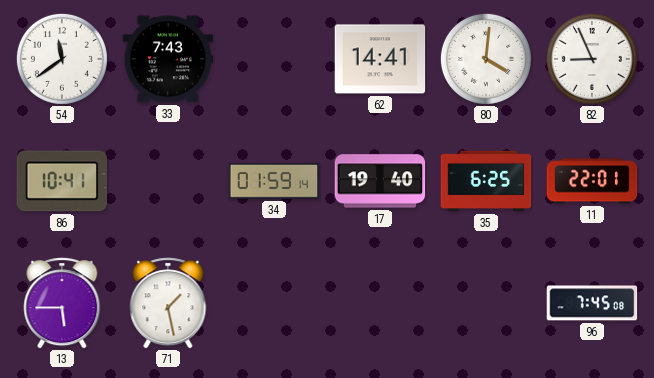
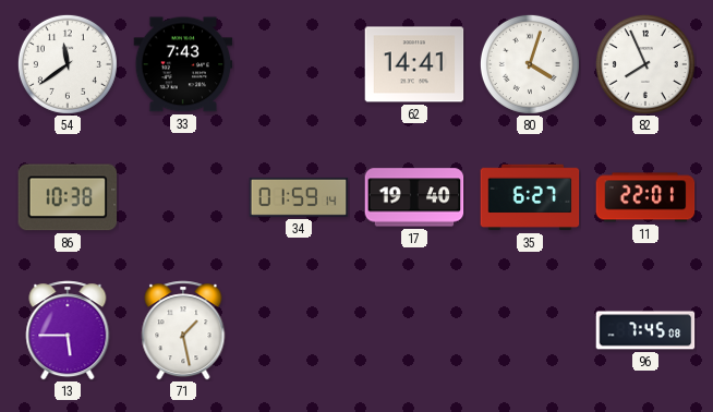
80: 4:01 -> 4:03 (530, 64)
82: 8:56 -> 7:56 (645, 64)
86: 10:41 -> 10:38 (68, 197)
35: 6:25 -> 6:27 (530, 197)
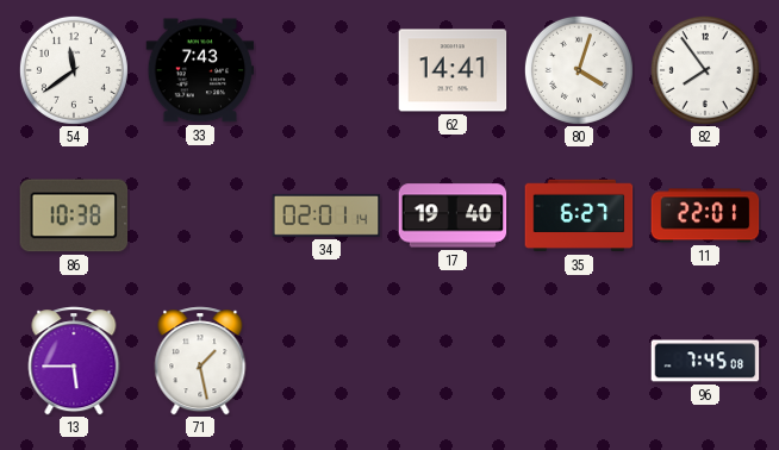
82: 7:56 -> 7:54 (705, 70)
34: 01:59 -> 02:01 (326, 215)
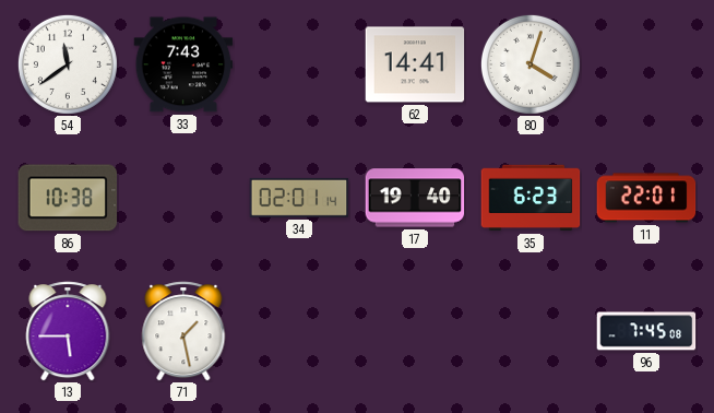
82: 7:54 -> none (705, 70)
35: 6:27 -> 6:23 (531, 198)
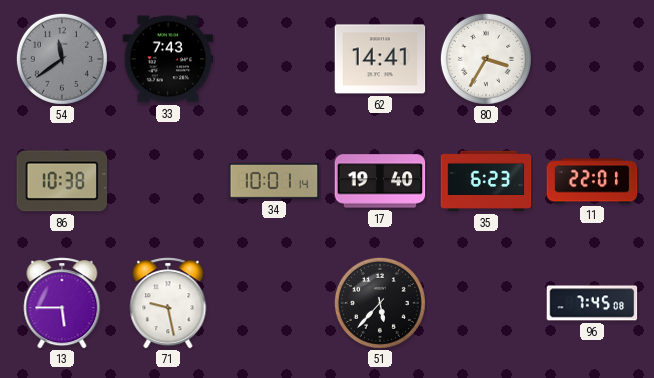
54 dial: white -> grey (62, 59)
80: 4:03 -> 3:35 (486, 59)
34: 02:01 -> 10:01 (274, 181)
71: 1:28 -> 9:28 (168, 303)
51: none -> 5:37 (380, 303)
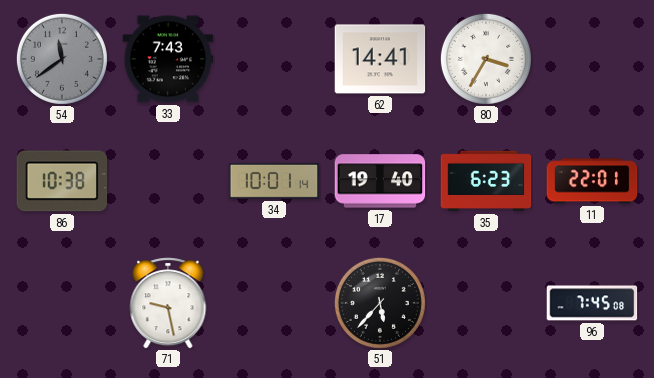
13: 5:45 -> none (62, 303)
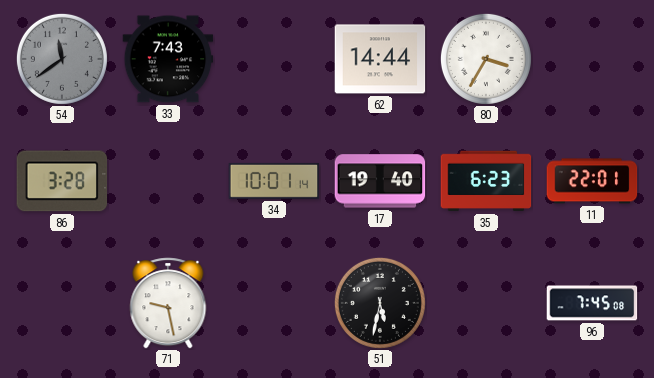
62: 14:41 -> 14:44 (380, 59)
86: 10:38 -> 3:28 (62, 181)
51: 5:37 -> 5:32 (380, 303)
